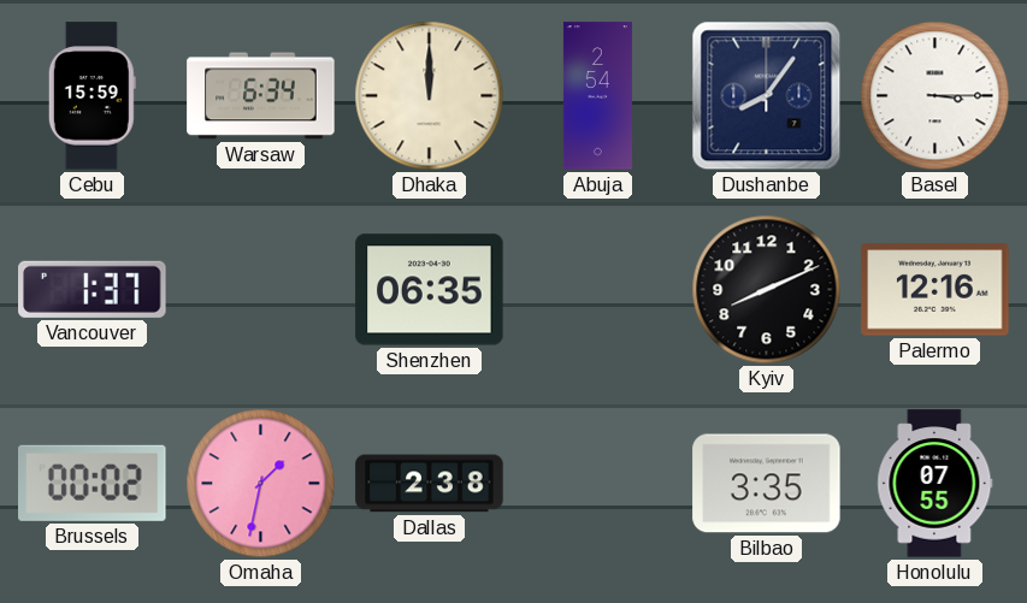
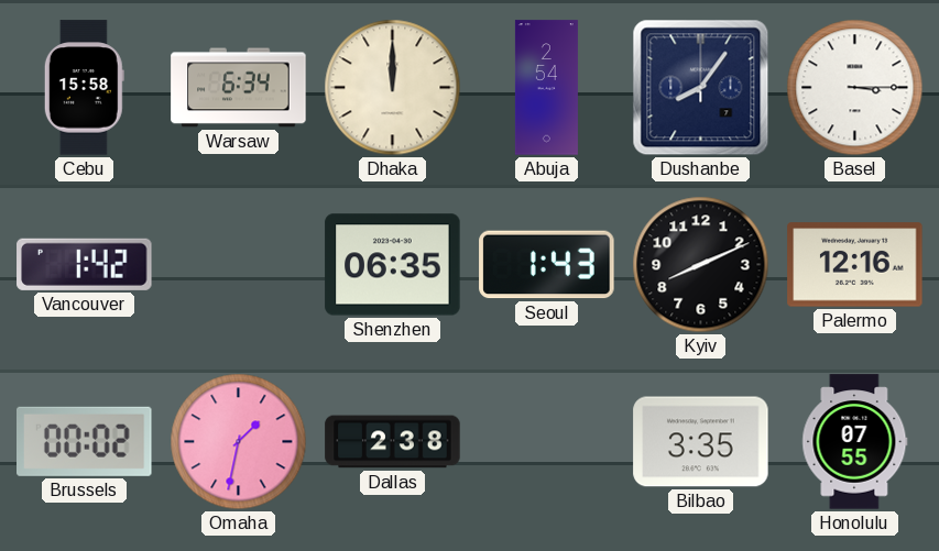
Cebu: 15:59 -> 15:58 (84, 88)
Vancouver: 1:37 -> 1:42 (85, 264)
Seoul: none -> 1:43 (547, 265)
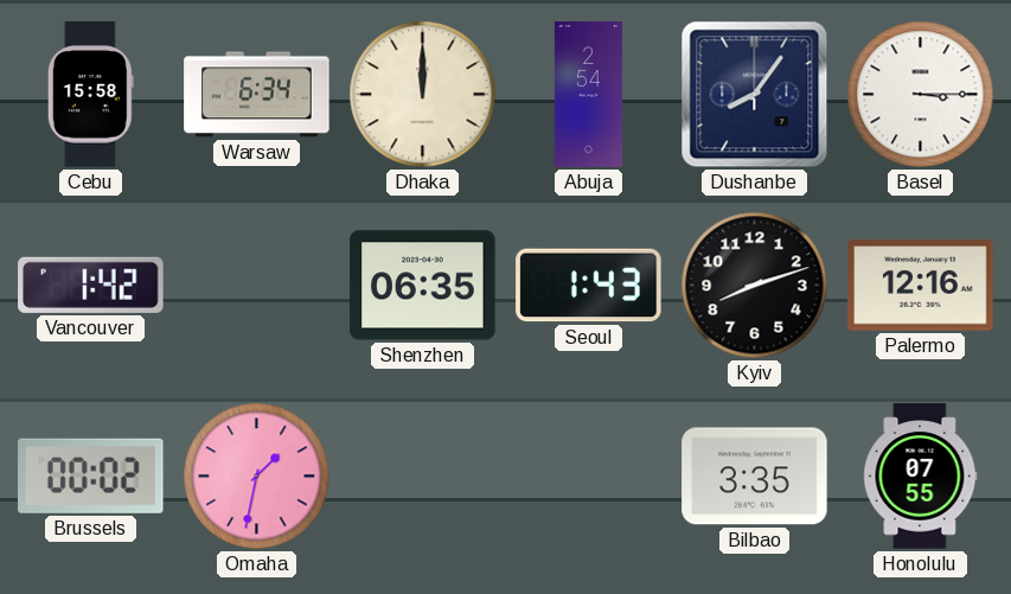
Kyiv: 8:11 -> 8:12 (755, 286)
Dallas: 2:38 -> none (393, 442)
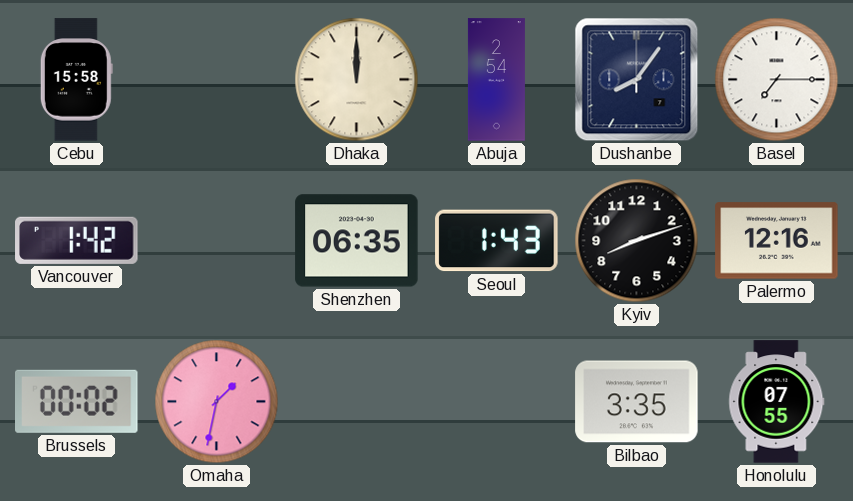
Warsaw: 6:34 -> none (257, 95)
Basel: 3:15 -> 7:15 (777, 80)
